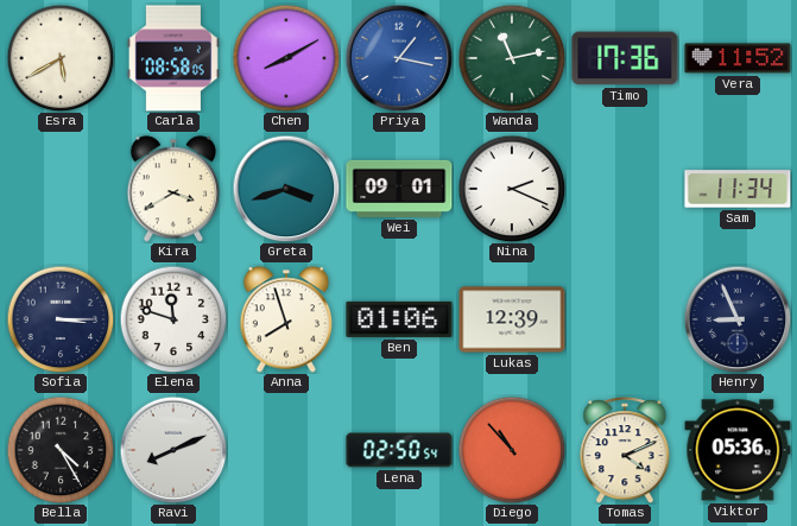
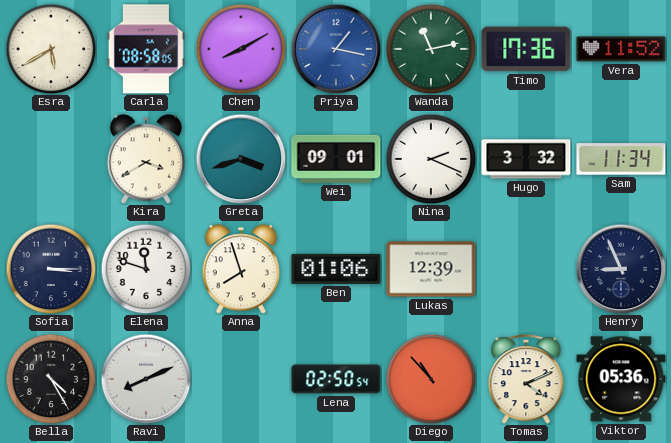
Hugo: none -> 3:32 (526, 159)
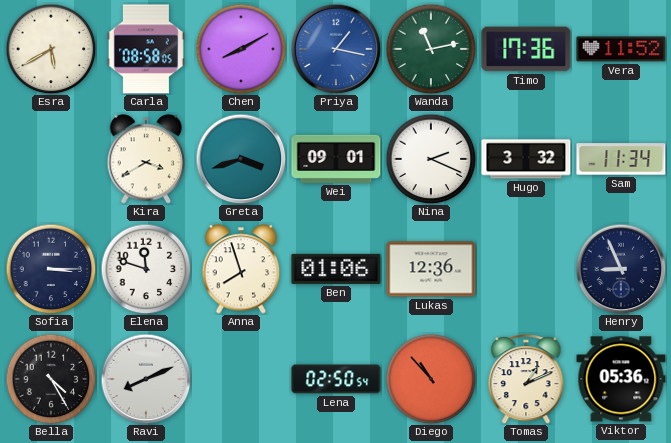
Lukas: 12:39 -> 12:36 (431, 269)
Tomas: 4:11 -> 1:11 (526, 379)
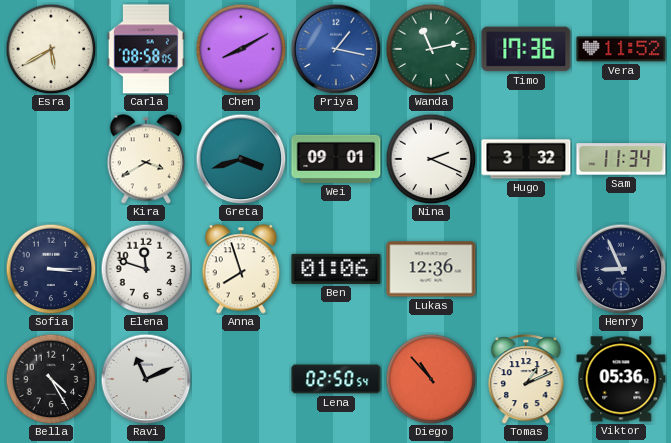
Ravi: 8:11 -> 11:11 (146, 379)
